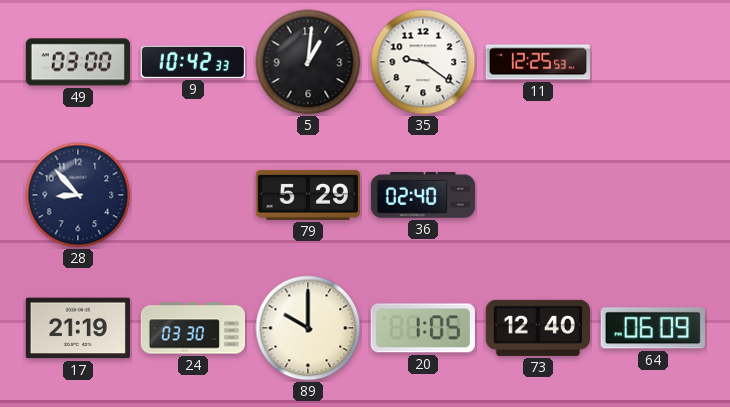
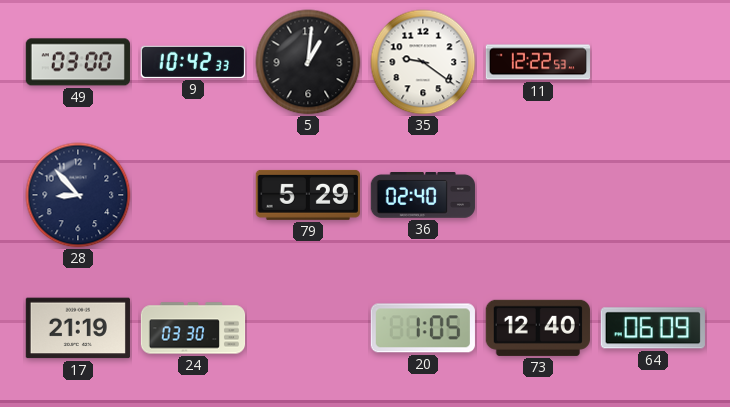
11: 12:25 -> 12:22 (538, 62)
89: 10:00 -> none (308, 328)
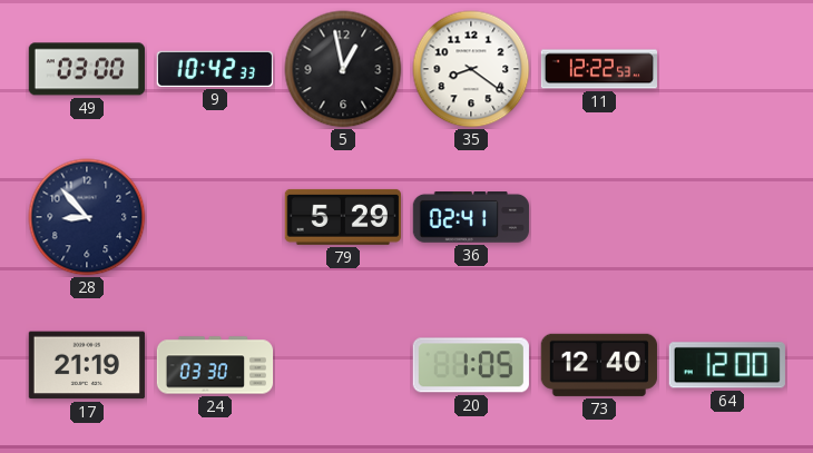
5: 1:01 -> 12:58 (343, 69)
35: 9:21 -> 8:21 (471, 69)
36: 02:40 -> 02:41 (471, 218)
64: 06:09 -> 12:00 (727, 365)
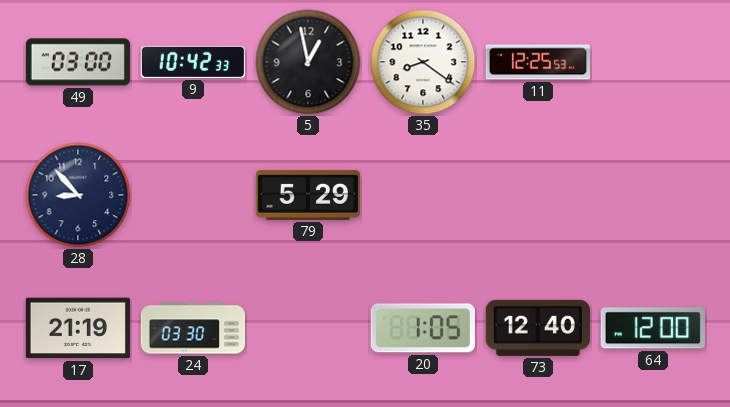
11: 12:22 -> 12:25 (538, 62)
36: 02:41 -> none (471, 218)
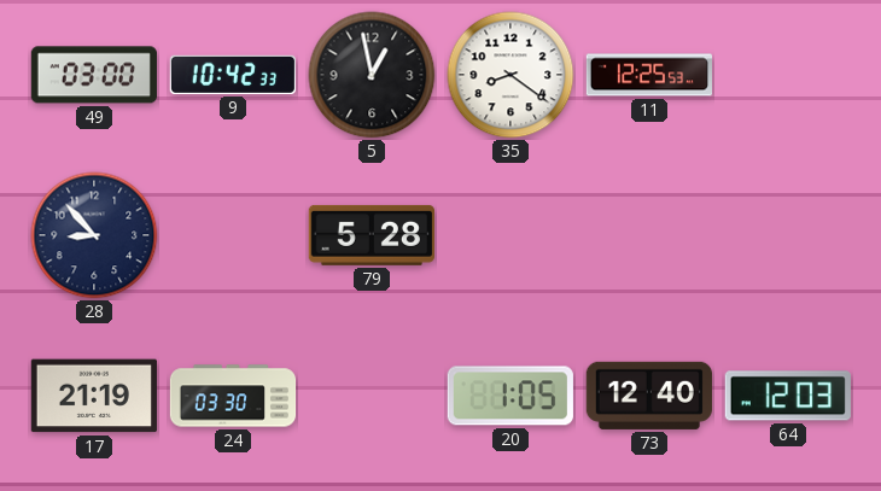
79: 5:29 -> 5:28 (372, 235)
64: 12:00 -> 12:03 (788, 396)
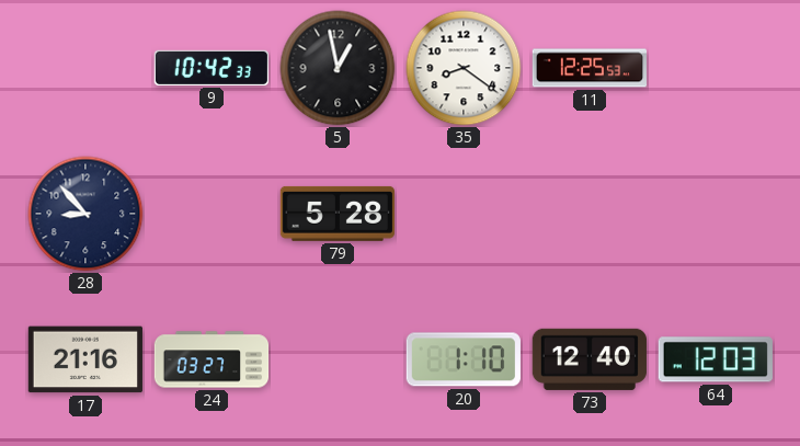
49: 03:00 -> none (94, 75)
17: 21:19 -> 21:16 (85, 359)
24: 03:30 -> 03:27 (212, 359)
20: 1:05 -> 1:10 (464, 359)
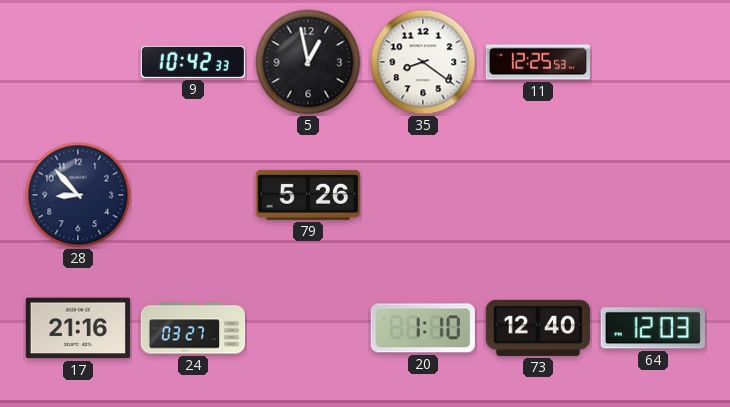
79: 5:28 -> 5:26 (308, 195)
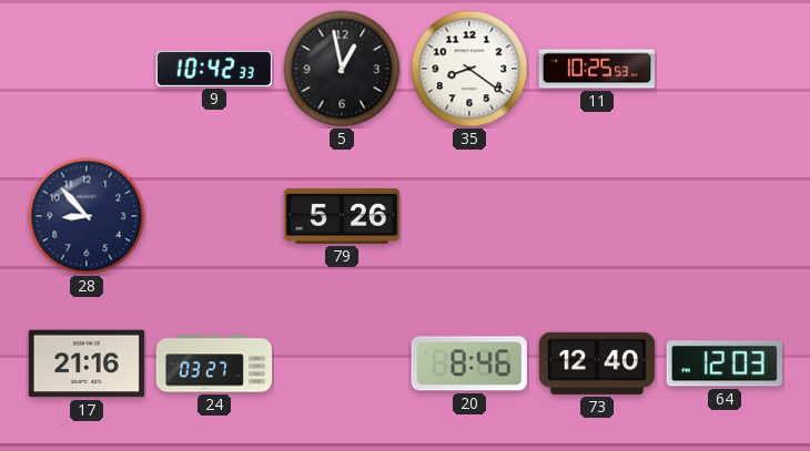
11: 12:25 -> 10:25 (597, 69)
20: 1:10 -> 8:46 (469, 363)
